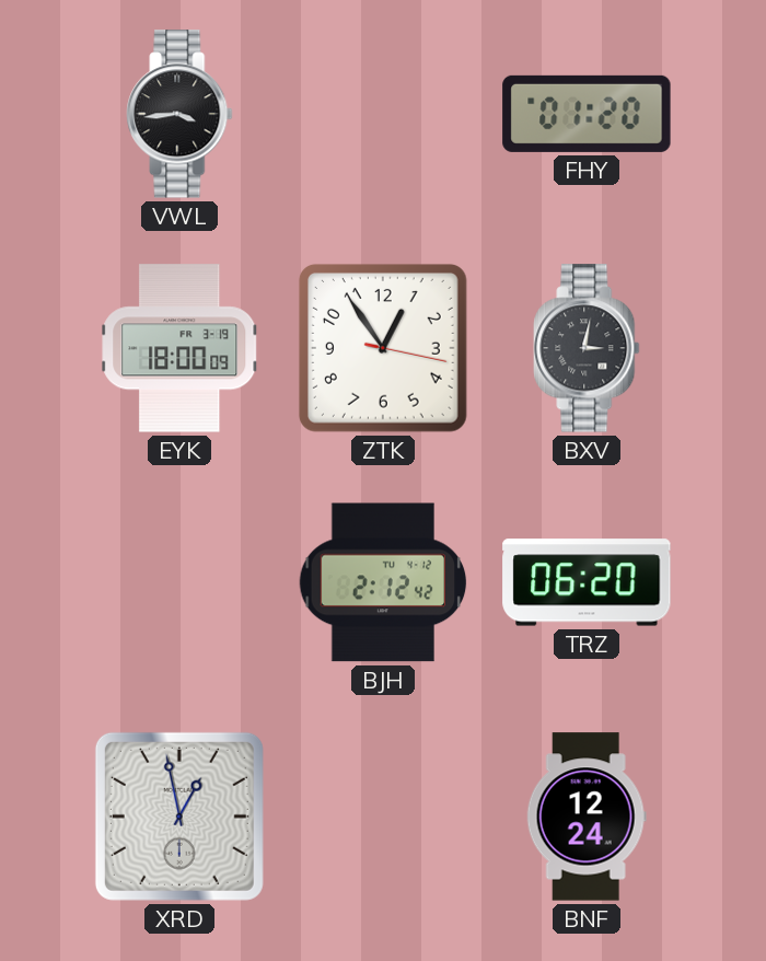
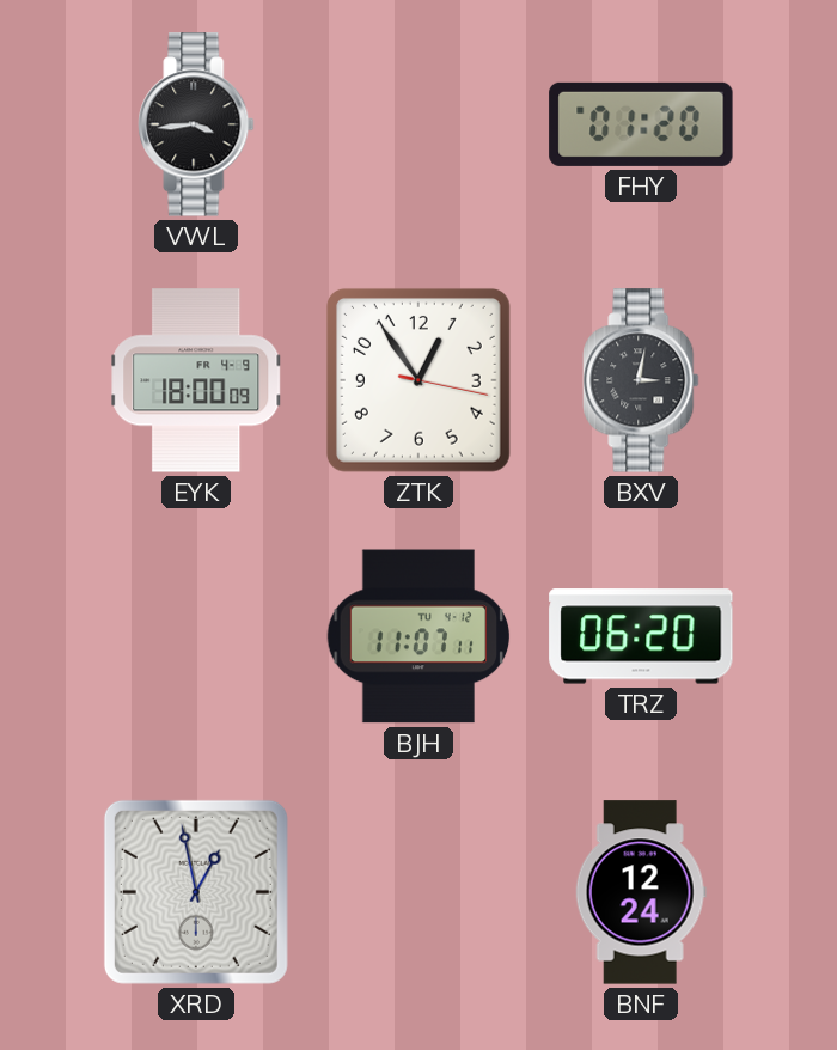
EYK date: FR 3-19 -> FR 4-9 (196, 380)
BJH: 2:12 -> 11:07 (418, 636)
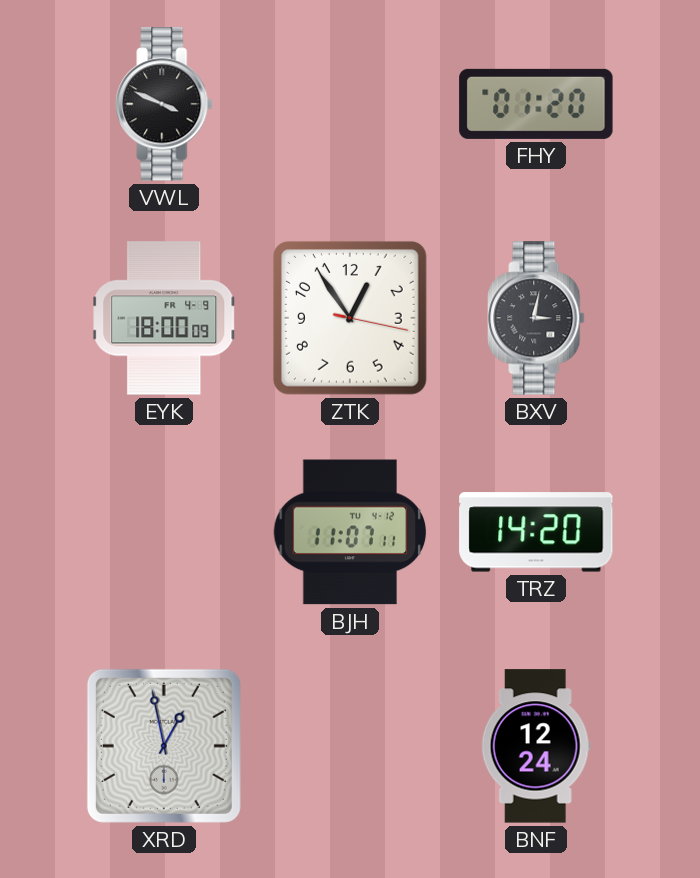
VWL: 3:44 -> 3:49 (164, 104)
TRZ: 06:20 -> 14:20 (536, 532)
